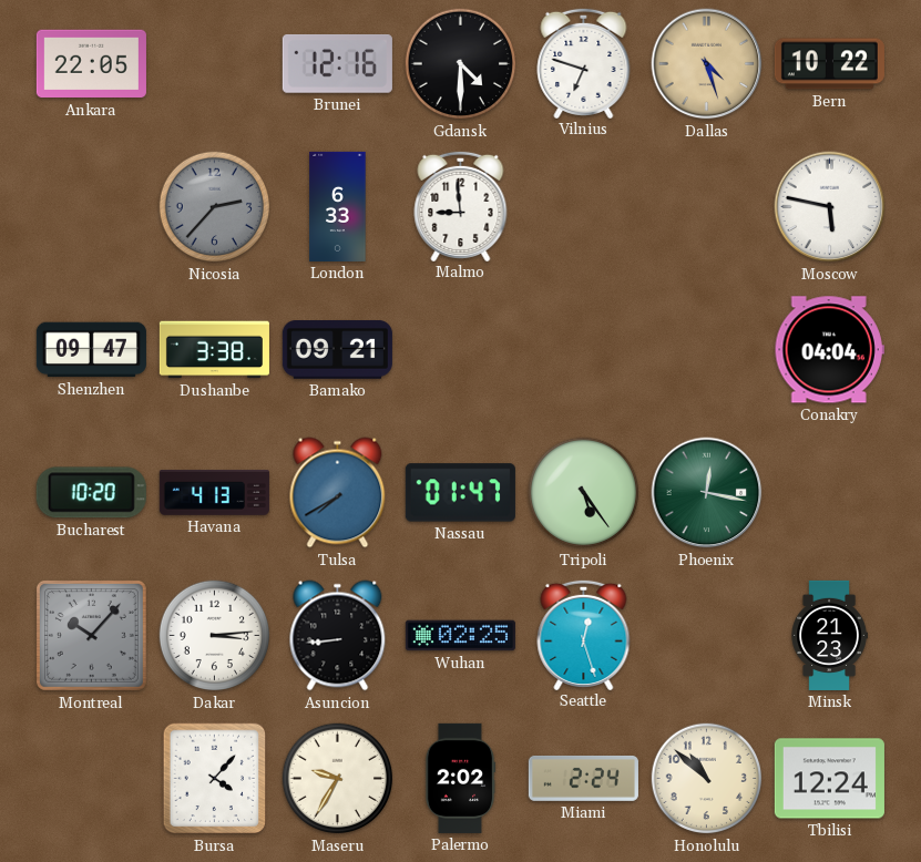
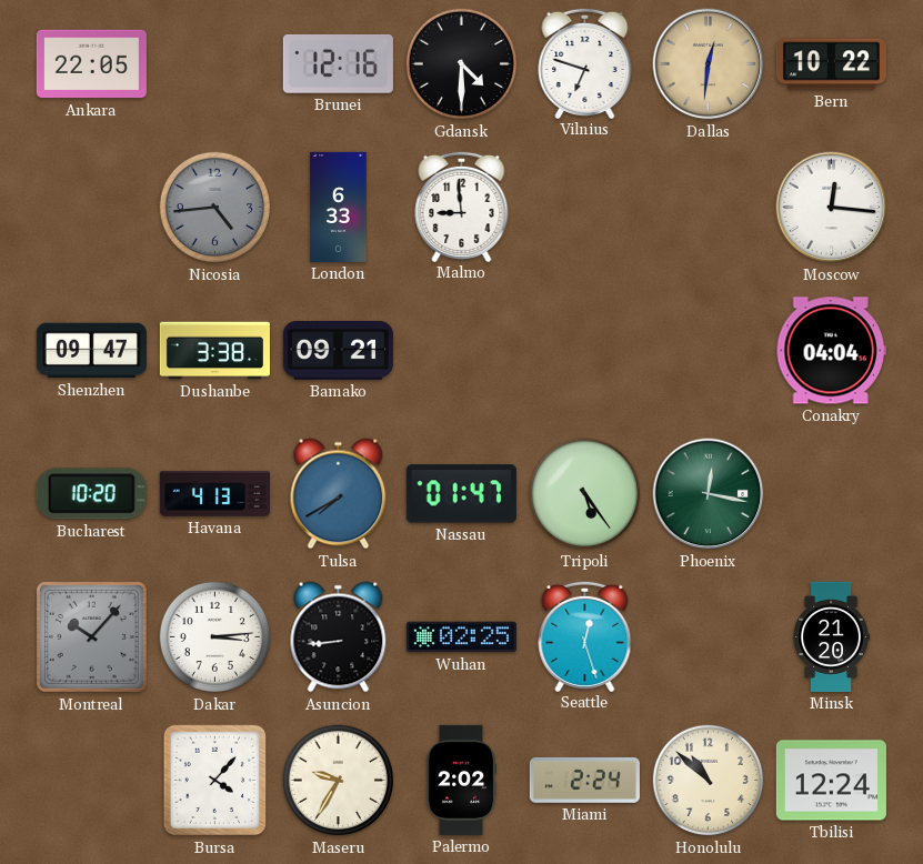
Dallas: 4:27 -> 12:31 (709, 64)
Nicosia: 2:37 -> 4:44 (215, 208)
Moscow: 5:47 -> 12:16 (832, 208)
Minsk: 21:23 -> 21:20 (831, 636)
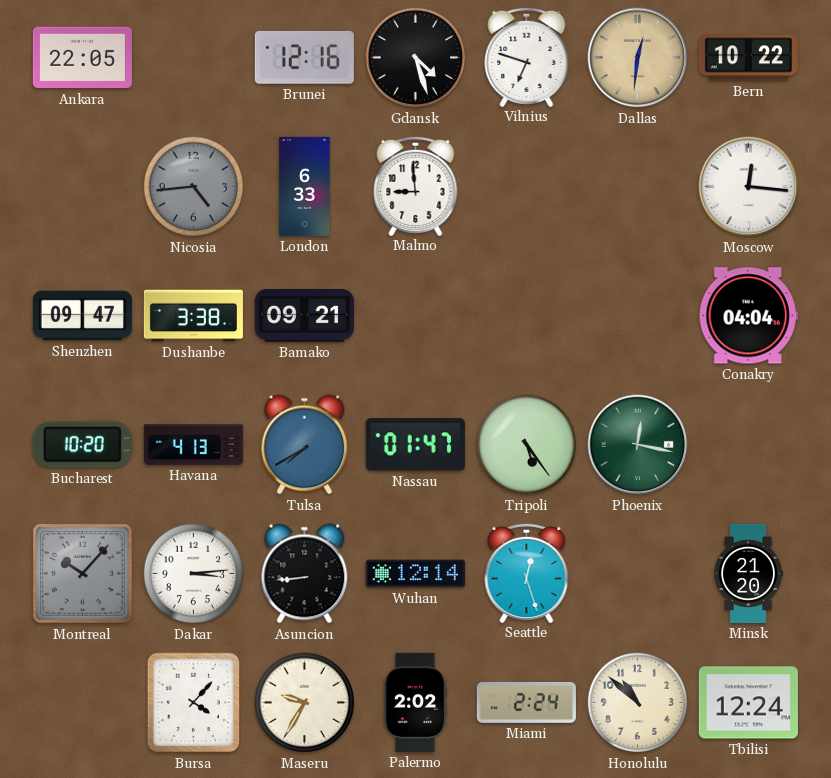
Gdansk: 4:30 -> 4:27 (416, 58)
Wuhan: 02:25 -> 12:14 (415, 574)
